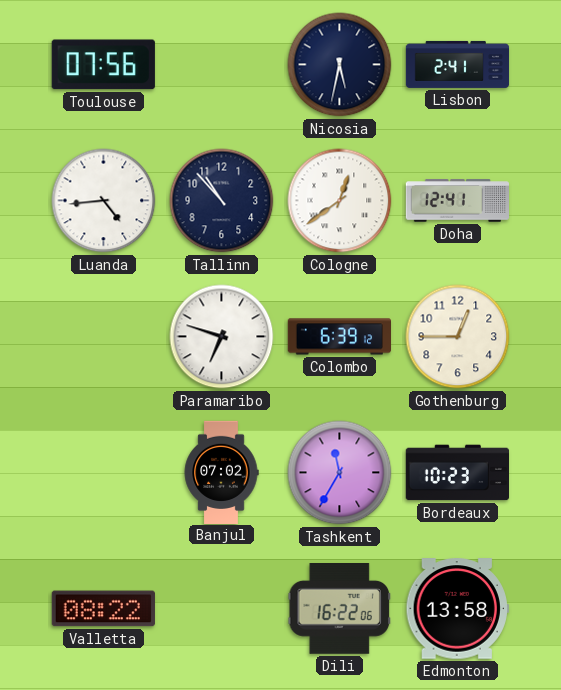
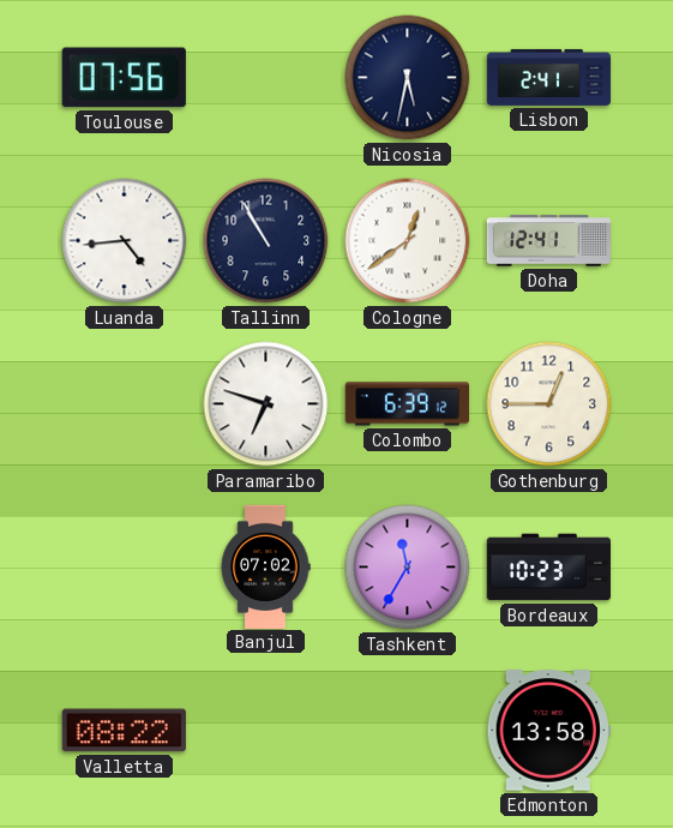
Tallinn: 10:53 -> 10:55 (266, 241)
Dili: 16:22 -> none (339, 609)
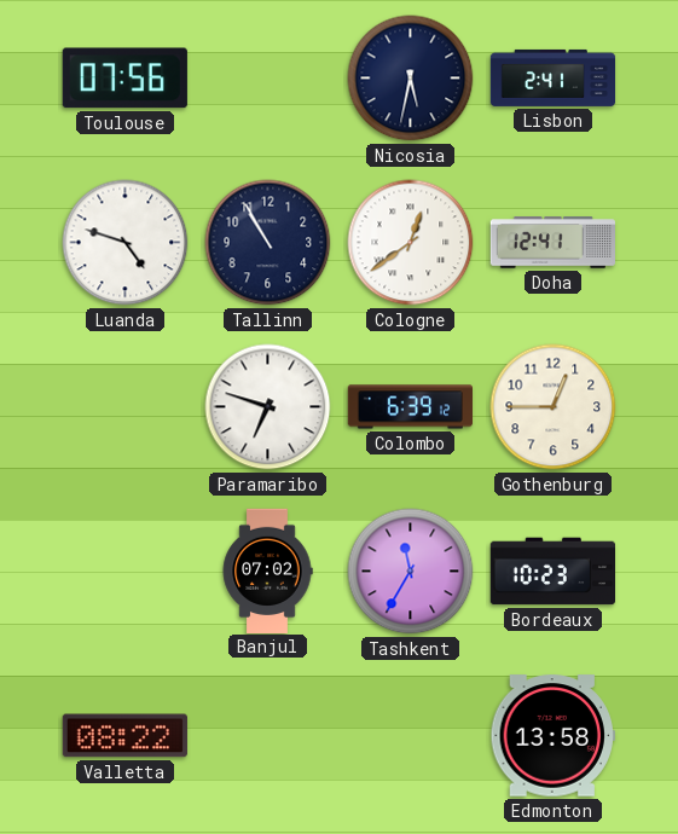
Luanda: 4:44 -> 4:48 (126, 243)
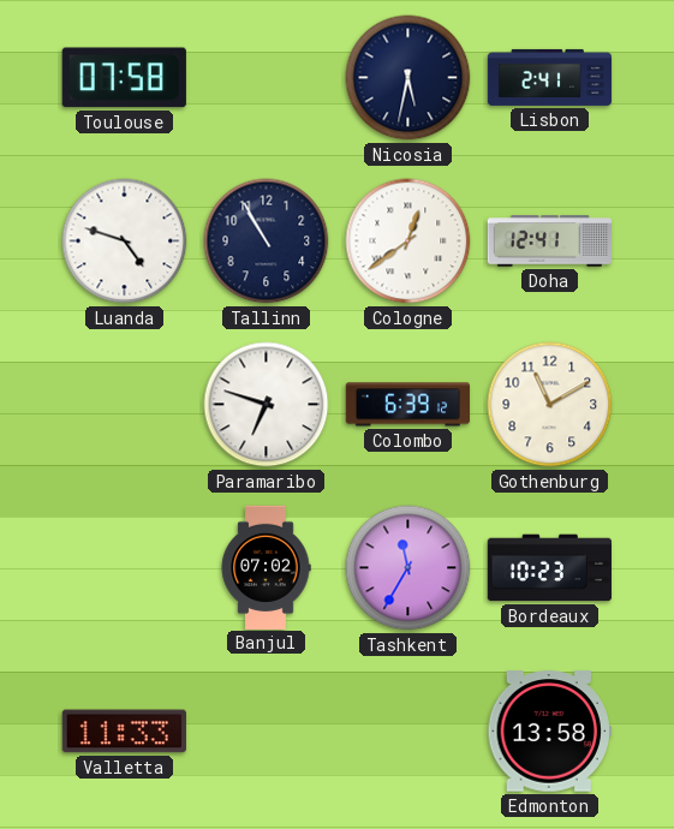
Toulouse: 07:56 -> 07:58 (124, 78)
Gothenburg: 12:45 -> 11:10 (550, 405)
Valletta: 08:22 -> 11:33 (124, 732)
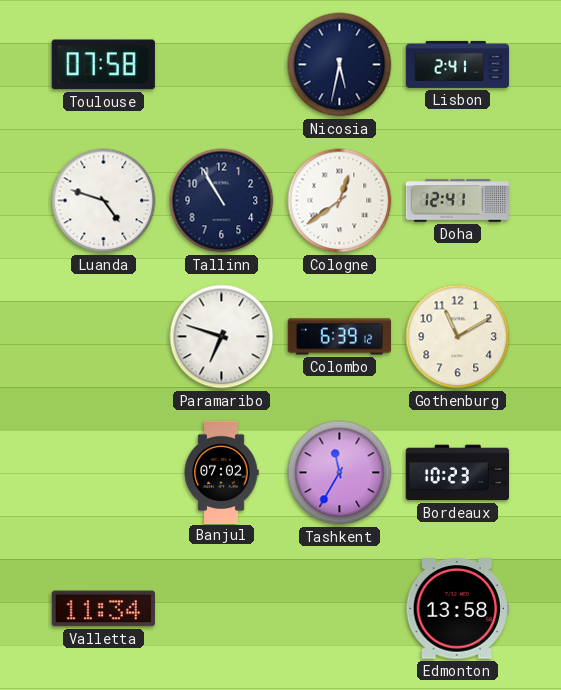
Valletta: 11:33 -> 11:34 (103, 609)
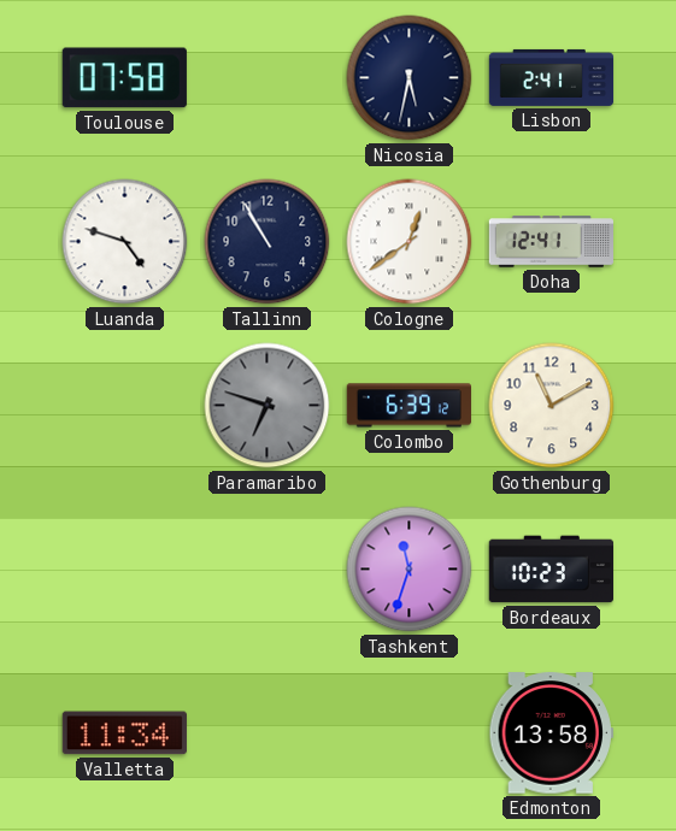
Paramaribo dial: white -> grey (268, 406)
Banjul: 07:02 -> none (221, 472)
Tashkent: 11:35 -> 11:33 (410, 570)
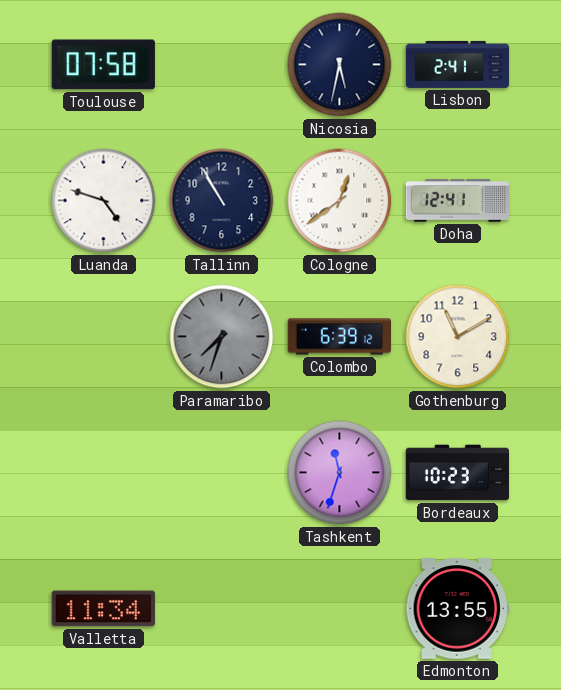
Paramaribo: 6:48 -> 7:33 (222, 337)
Edmonton: 13:58 -> 13:55 (457, 609)
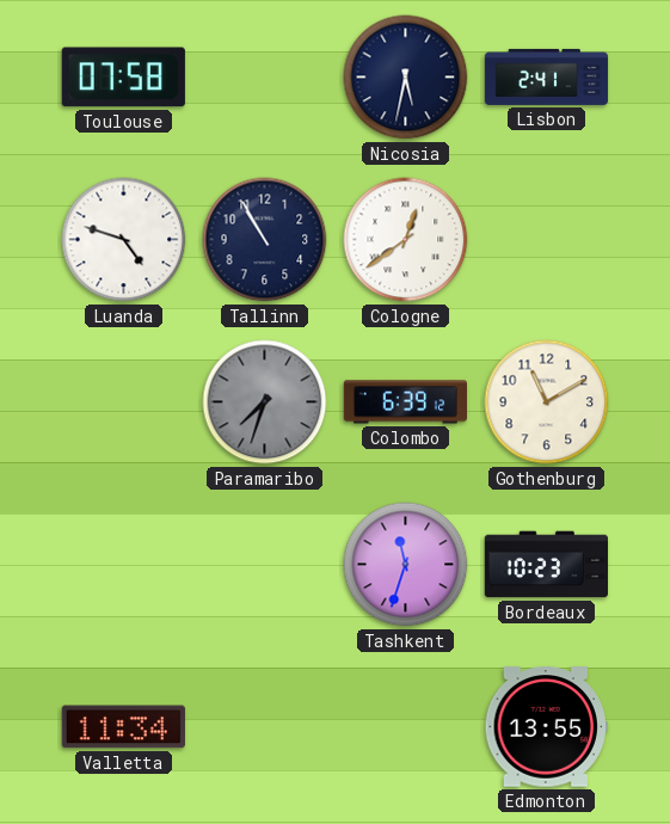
Doha: 12:41 -> none (457, 201)
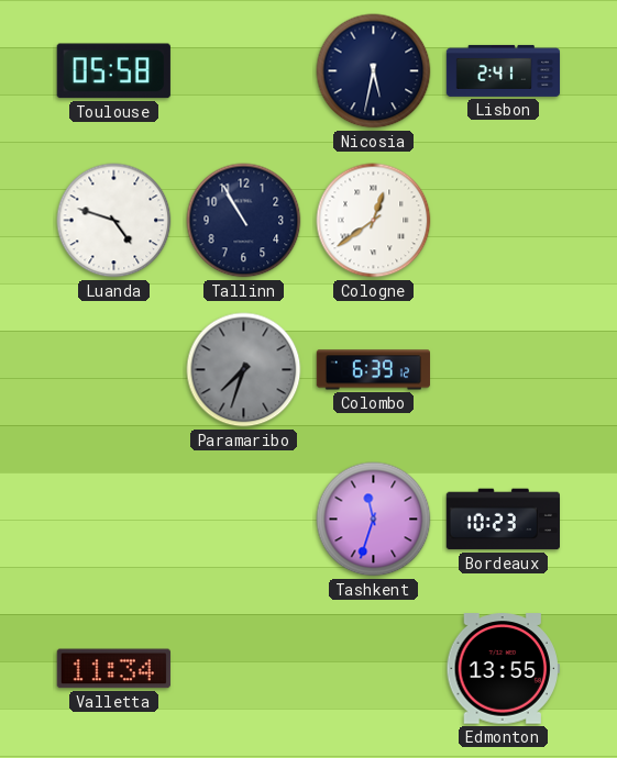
Toulouse: 07:58 -> 05:58 (113, 71)
Gothenburg: 11:10 -> none (547, 402)
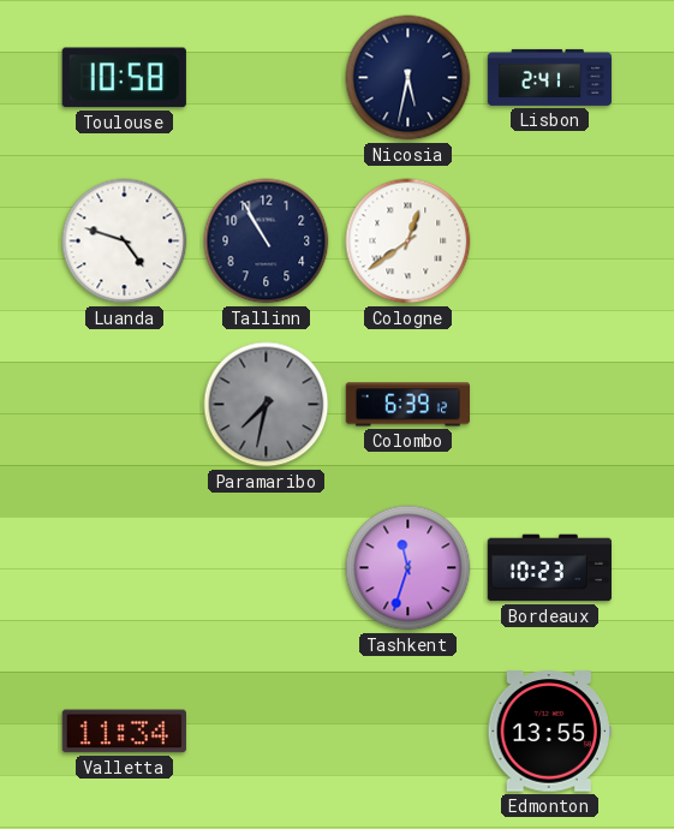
Toulouse: 05:58 -> 10:58 (124, 78)
Paramaribo: 7:33 -> 7:32 (267, 405)
